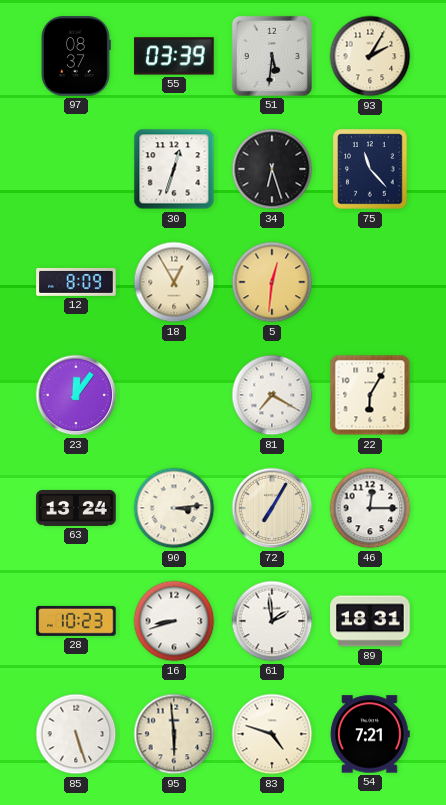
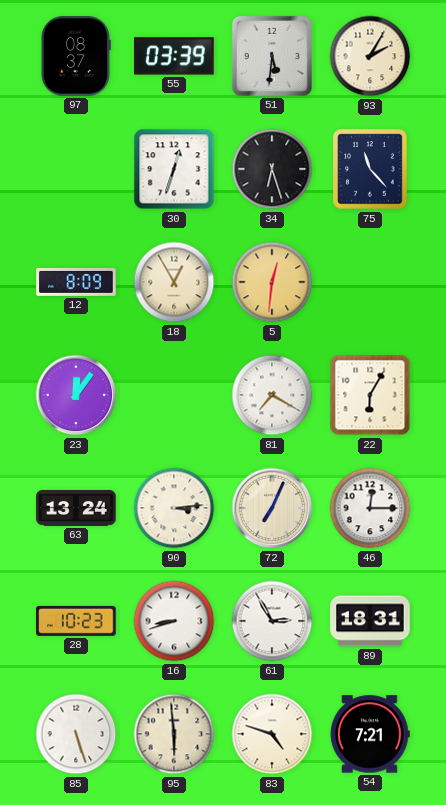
72: 7:05 -> 7:04 (272, 508)
61: 1:59 -> 2:55 (272, 621)
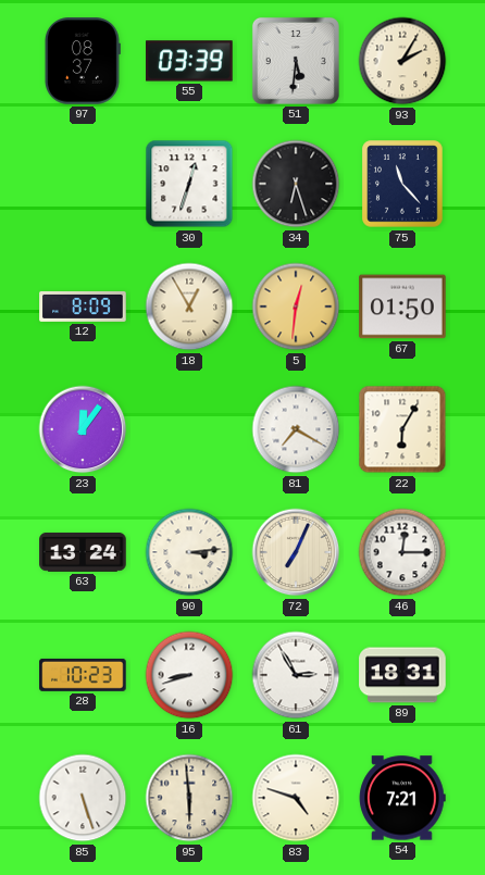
67: none -> 01:50 (402, 307)
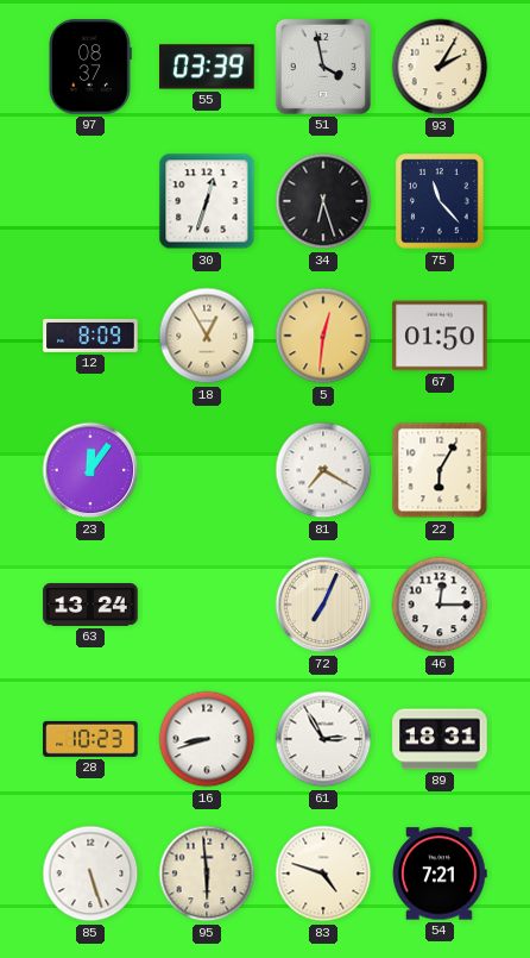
51: 5:31 -> 3:58 (323, 67)
90: 3:14 -> none (189, 552)
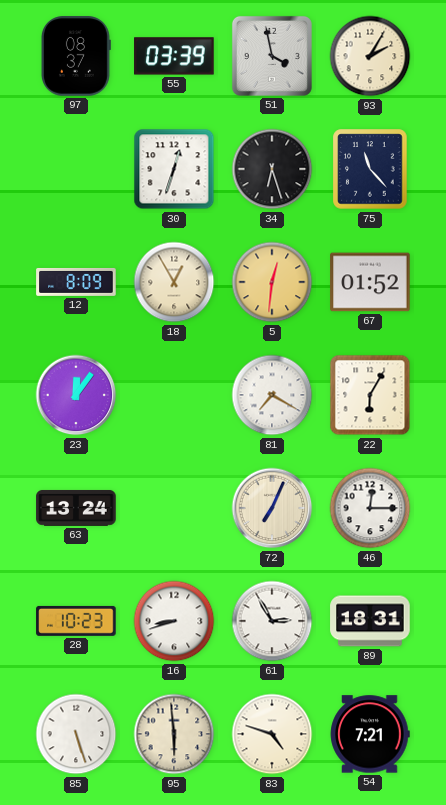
67: 01:50 -> 01:52 (370, 282)
